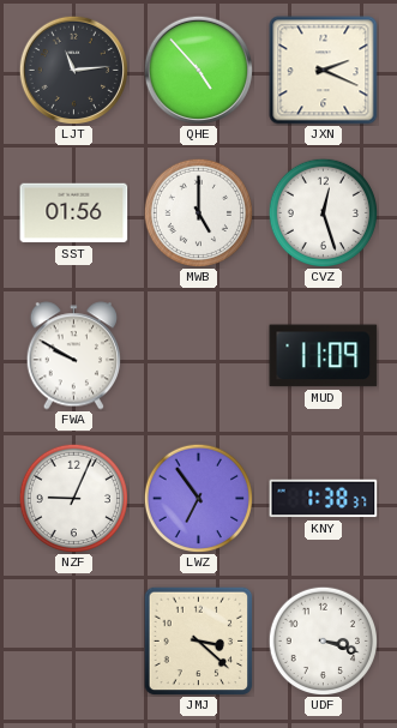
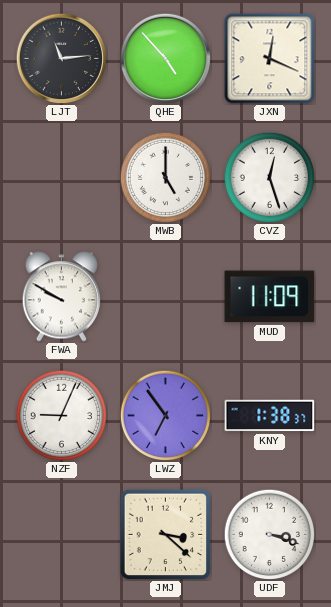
JXN: 2:19 -> 12:19 (270, 59)
SST: 01:56 -> none (74, 213)
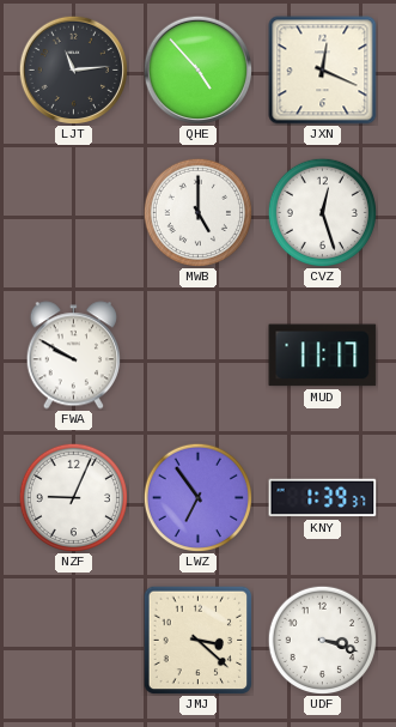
MUD: 11:09 -> 11:17 (323, 356)
KNY: 1:38 -> 1:39 (323, 498)
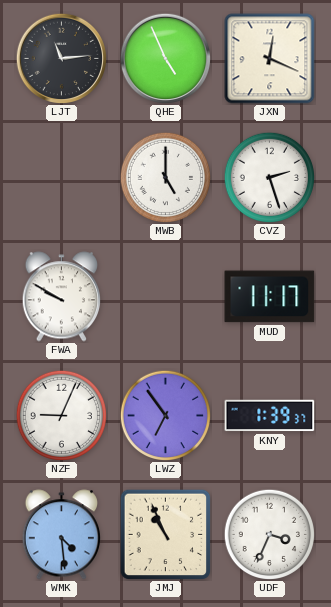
QHE: 4:53 -> 4:56 (165, 58)
CVZ: 12:27 -> 2:27 (269, 177)
WMK: none -> 4:29 (61, 535)
JMJ: 3:22 -> 10:56 (165, 534)
UDF: 3:18 -> 3:34 (269, 534)
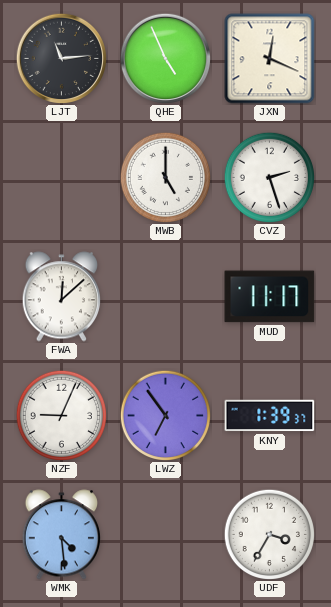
FWA: 9:50 -> 12:08 (61, 297)
JMJ: 10:56 -> none (165, 534)
UDF: 3:34 -> 3:35 (269, 534)
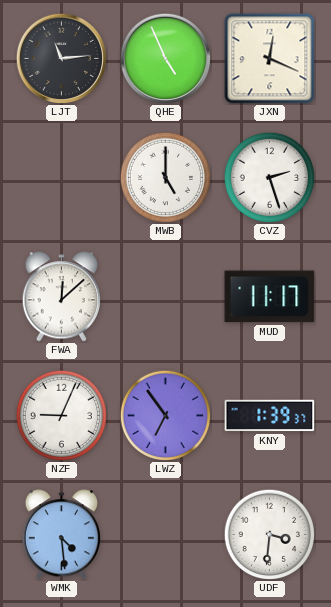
UDF: 3:35 -> 3:31 (269, 534)
